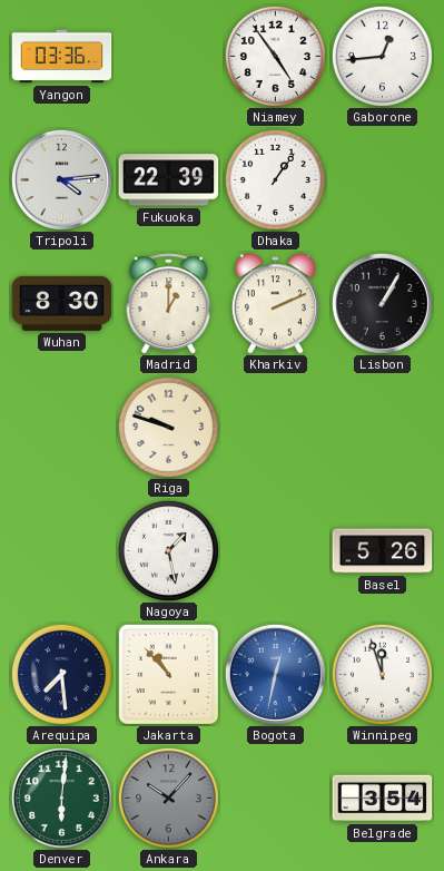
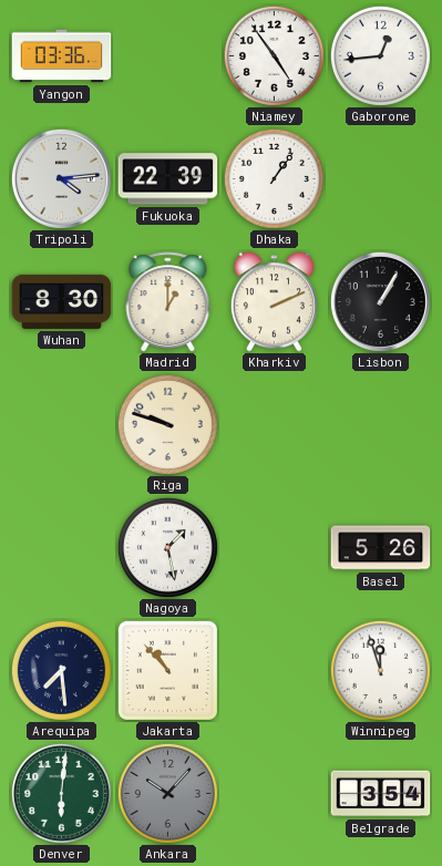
Bogota: 12:32 -> none (275, 674)
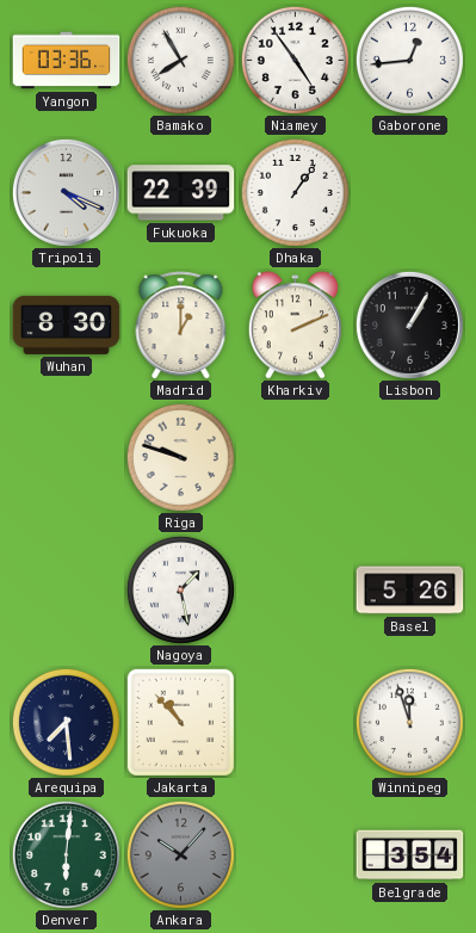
Bamako: none -> 7:55 (180, 60)
Tripoli: 4:14 -> 4:19 (66, 192)
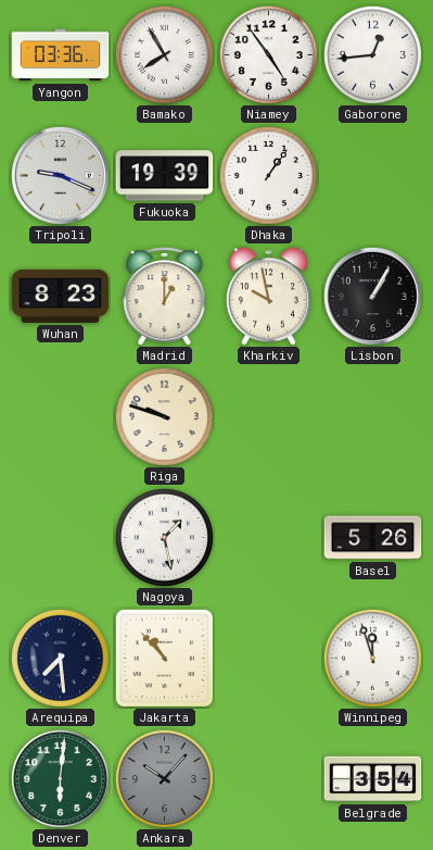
Tripoli: 4:19 -> 9:19 (60, 175)
Fukuoka: 22:39 -> 19:39 (165, 176)
Wuhan: 8:30 -> 8:23 (61, 296)
Kharkiv: 2:11 -> 9:58 (268, 297)
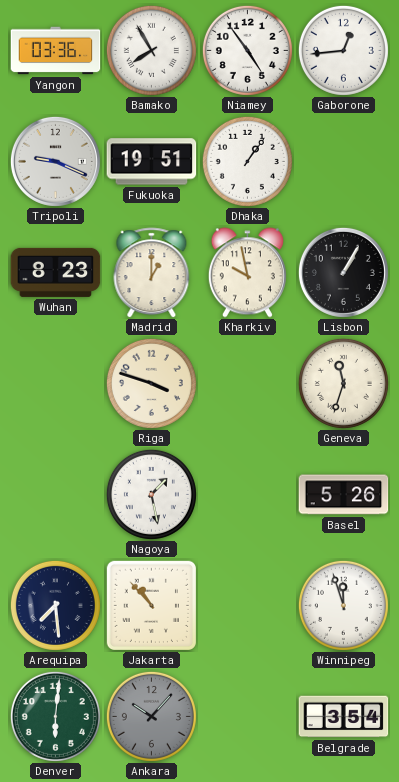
Fukuoka: 19:39 -> 19:51 (152, 162)
Riga: 9:48 -> 3:48 (151, 383)
Geneva: none -> 11:33 (343, 383)
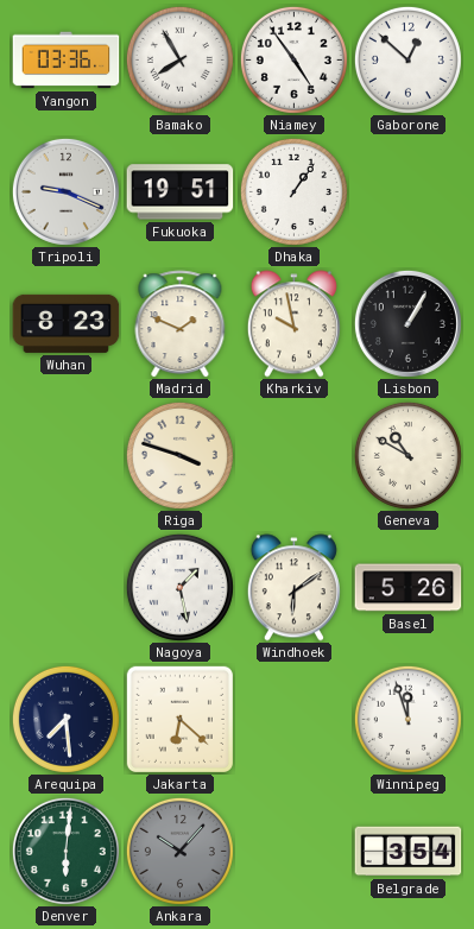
Gaborone: 12:44 -> 12:52 (407, 59)
Madrid: 1:00 -> 1:49 (181, 324)
Geneva: 11:33 -> 10:50 (407, 455)
Windhoek: none -> 6:09 (293, 588)
Jakarta: 10:53 -> 6:22 (179, 719)
